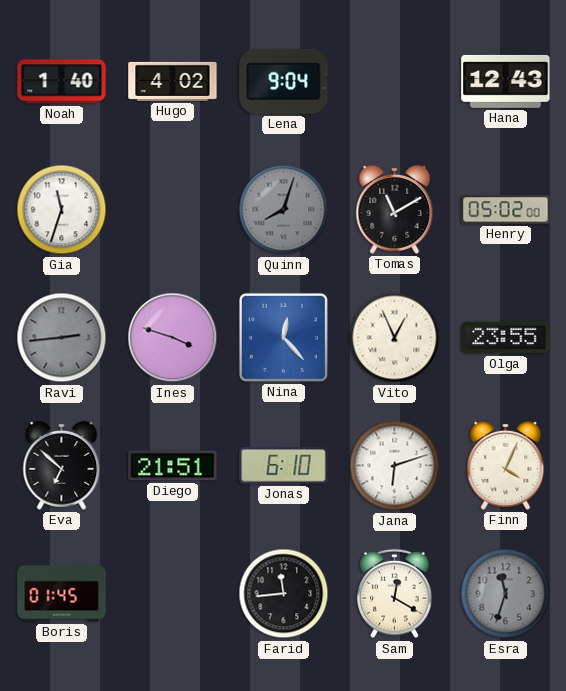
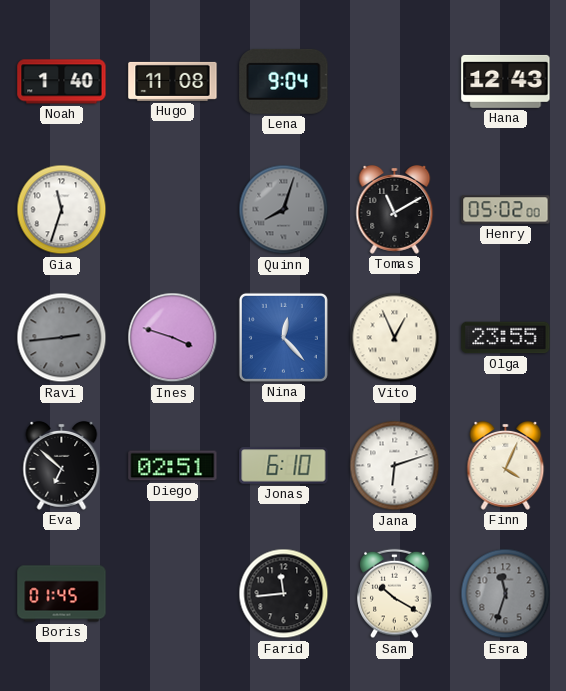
Hugo: 4:02 -> 11:08 (173, 81)
Diego: 21:51 -> 02:51 (173, 466)
Sam: 12:20 -> 10:20 (395, 594)
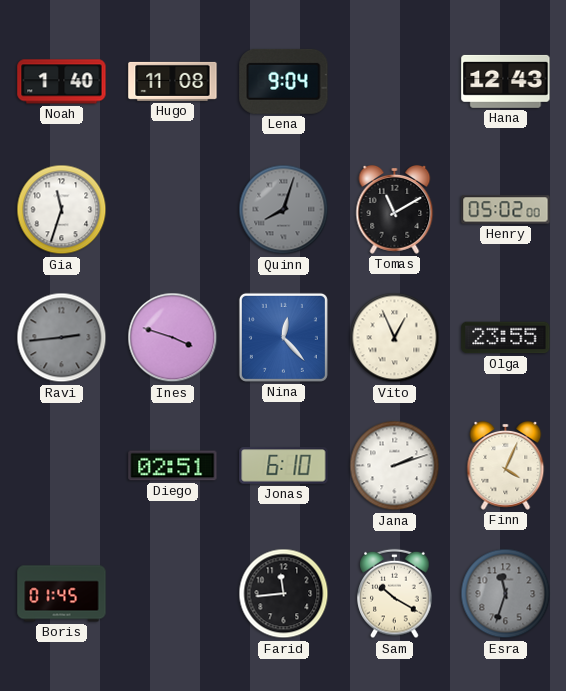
Eva: 6:52 -> none (62, 465)
Jana: 6:12 -> 2:12 (395, 466)
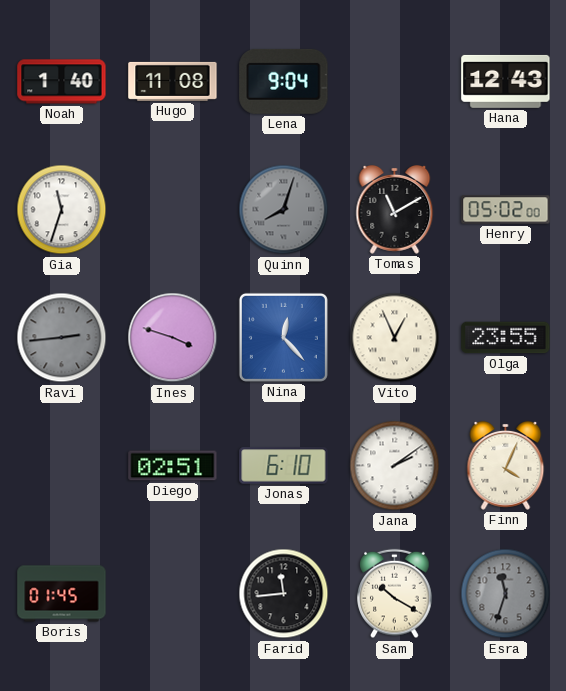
Jana: 2:12 -> 2:09 (395, 466)
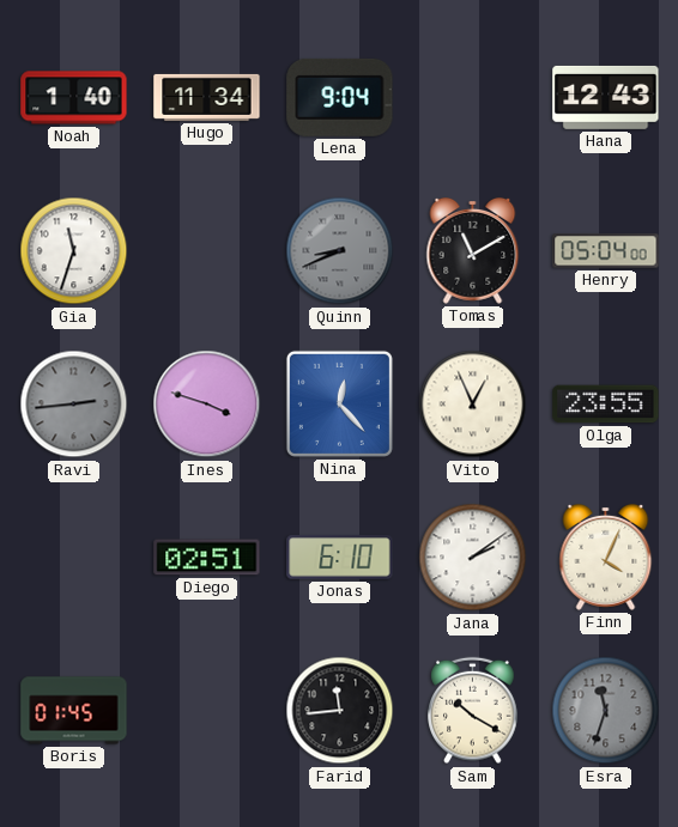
Hugo: 11:08 -> 11:34 (207, 97)
Quinn: 8:03 -> 8:41 (340, 251)
Henry: 05:02 -> 05:04 (606, 251)
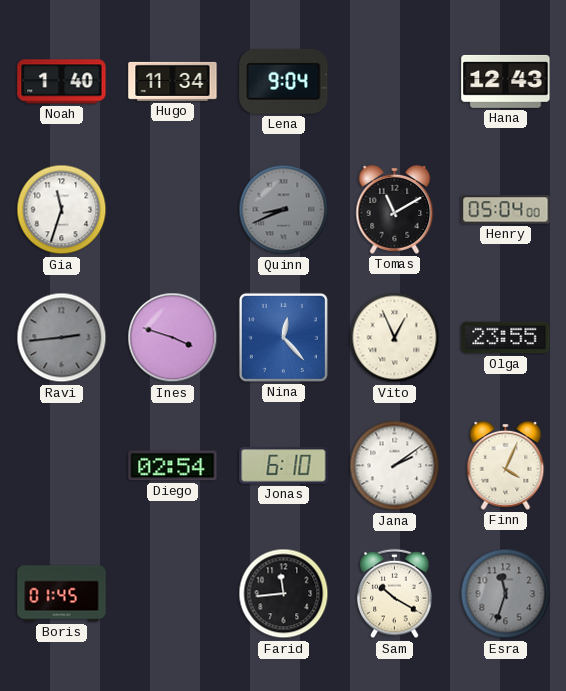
Diego: 02:51 -> 02:54 (173, 466)
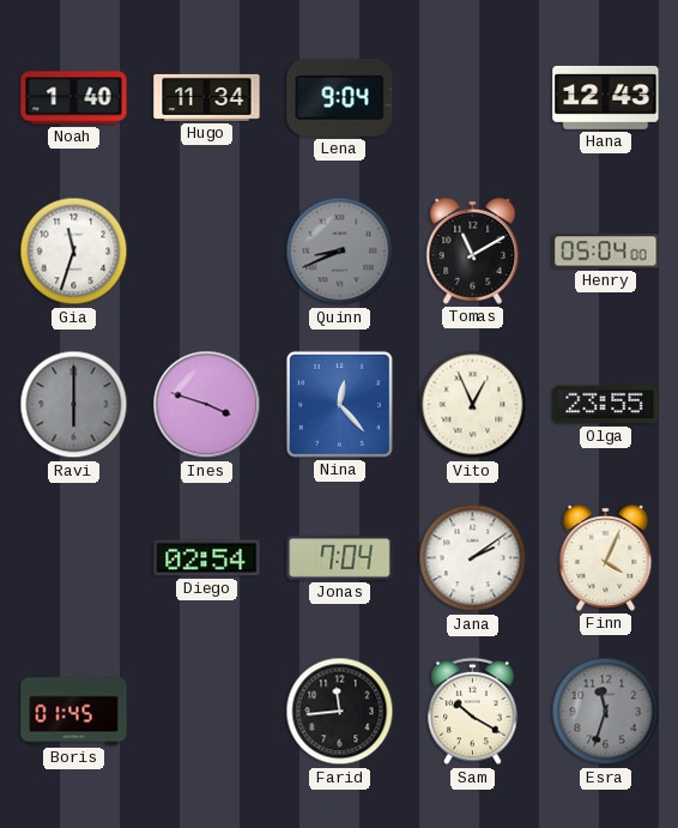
Ravi: 2:44 -> 6:00 (74, 405)
Jonas: 6:10 -> 7:04 (340, 558)
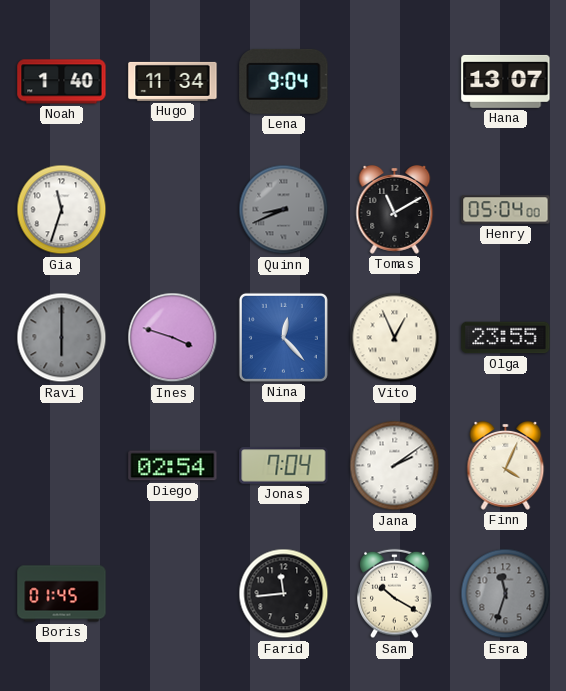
Hana: 12:43 -> 13:07 (506, 81)
